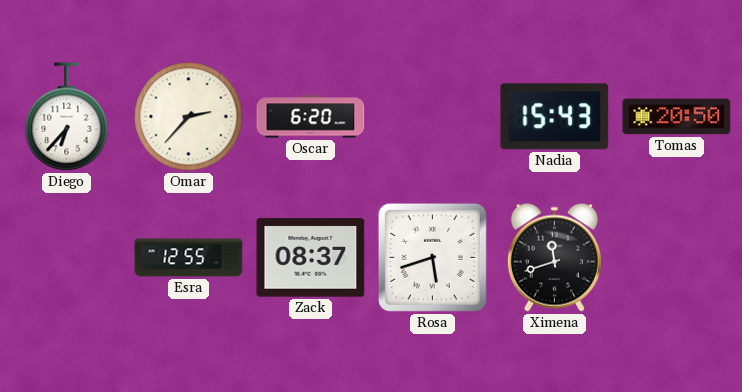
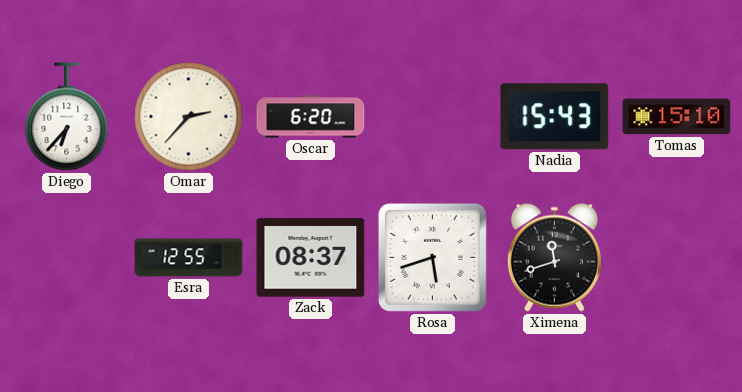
Tomas: 20:50 -> 15:10 (677, 117)
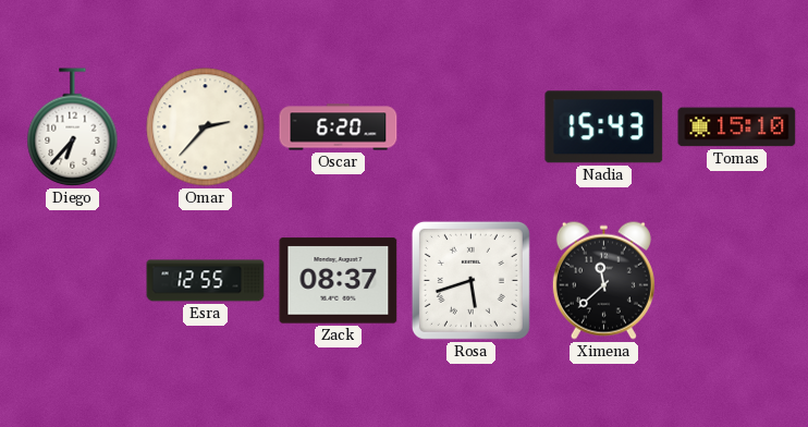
Ximena: 11:42 -> 11:38 (603, 280)
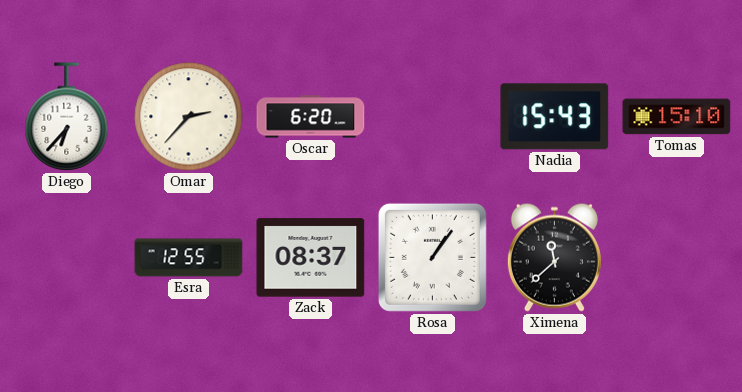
Rosa: 5:42 -> 1:06 (432, 257)
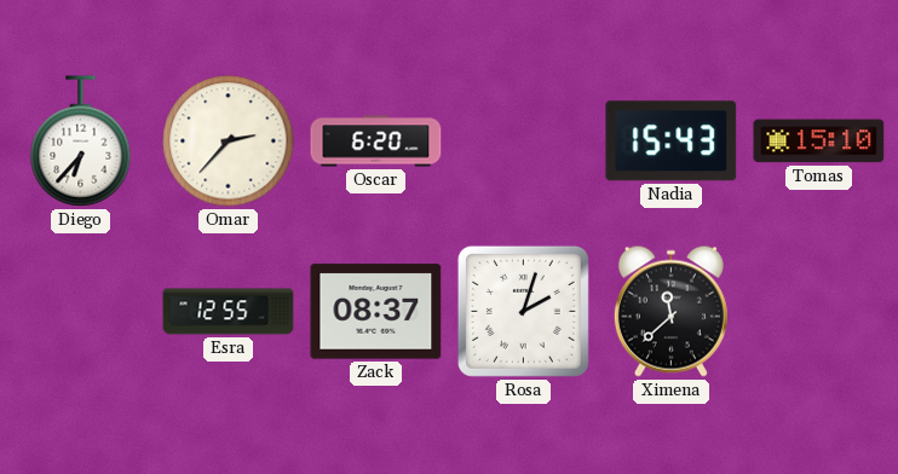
Rosa: 1:06 -> 2:03 (523, 311)
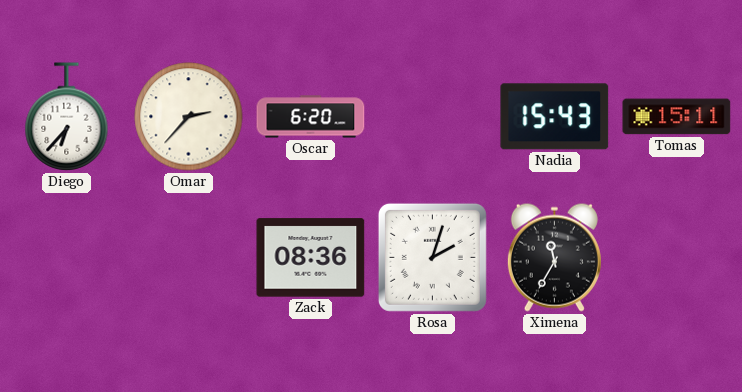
Tomas: 15:10 -> 15:11 (677, 117)
Esra: 12:55 -> none (229, 312)
Zack: 08:37 -> 08:36 (311, 258)
Ximena: 11:38 -> 11:35 (554, 257)
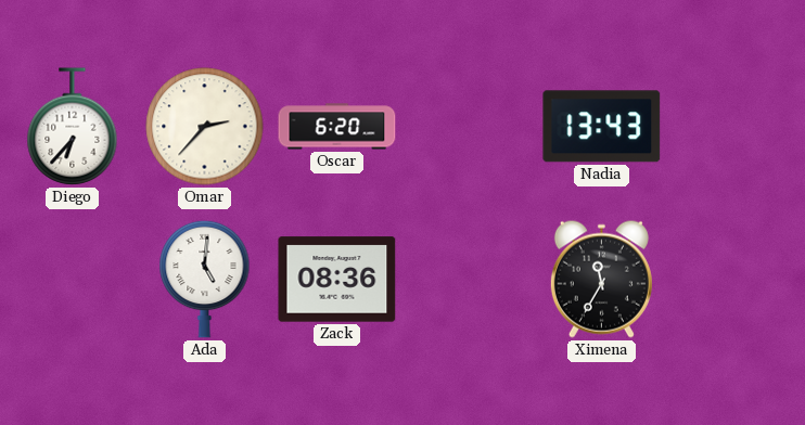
Nadia: 15:43 -> 13:43 (602, 127)
Tomas: 15:11 -> none (677, 117)
Ada: none -> 5:01 (205, 279)
Rosa: 2:03 -> none (432, 257)
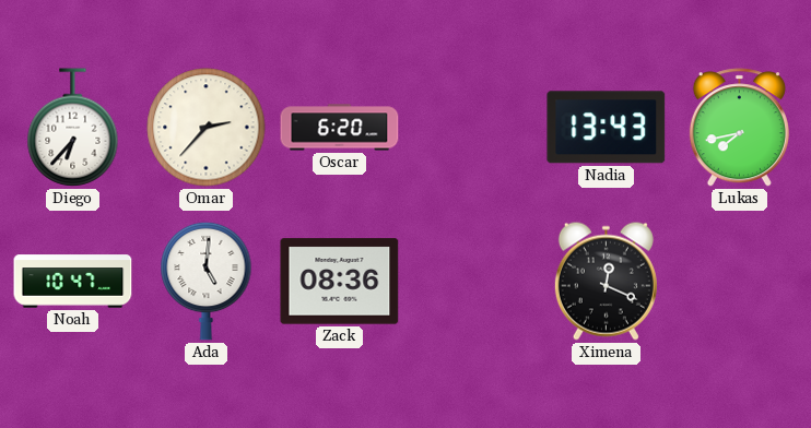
Lukas: none -> 7:43 (739, 128)
Noah: none -> 10:47 (73, 282)
Ximena: 11:35 -> 12:19 (606, 281)
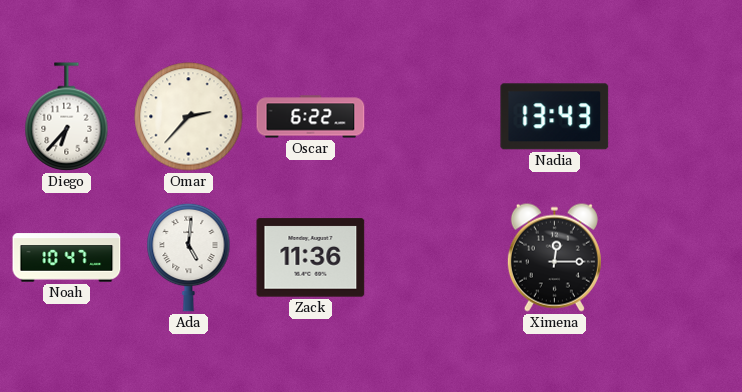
Oscar: 6:20 -> 6:22 (311, 117)
Lukas: 7:43 -> none (739, 128)
Zack: 08:36 -> 11:36 (311, 258)
Ximena: 12:19 -> 12:15 (554, 257)
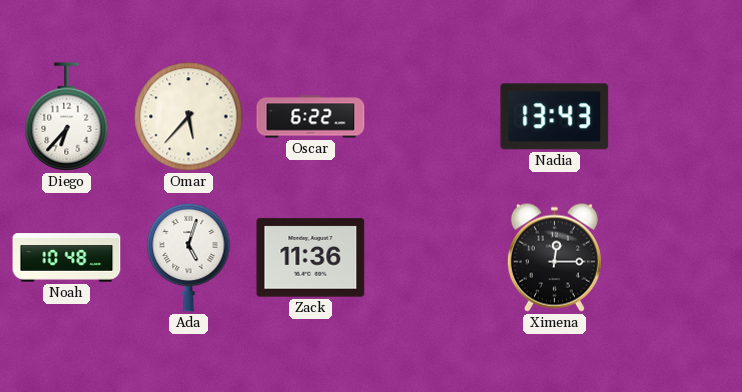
Omar: 2:37 -> 5:37 (189, 117)
Noah: 10:47 -> 10:48 (67, 258)
Ada: 5:01 -> 5:03 (189, 257)
